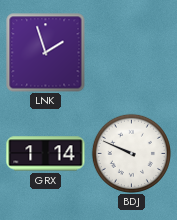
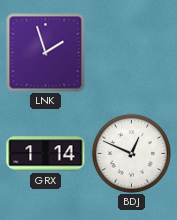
BDJ: 9:49 -> 12:49 (131, 153)
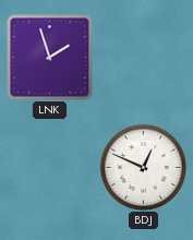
GRX: 1:14 -> none (46, 154)
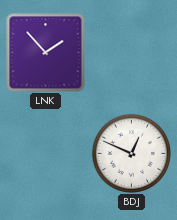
LNK: 1:57 -> 1:53 (46, 53)
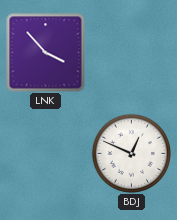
LNK: 1:53 -> 3:53 (46, 53)
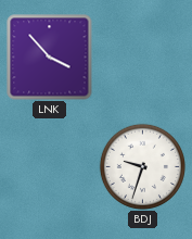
BDJ: 12:49 -> 9:33 (142, 166)
